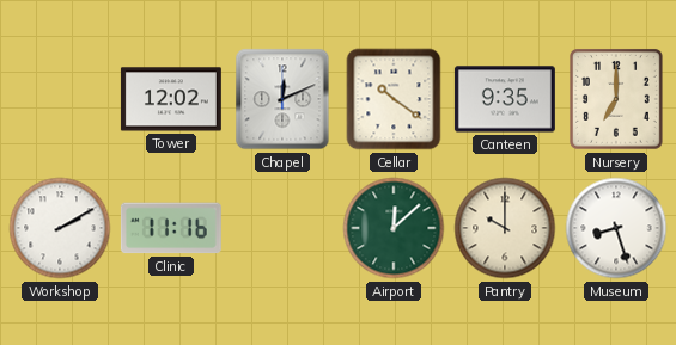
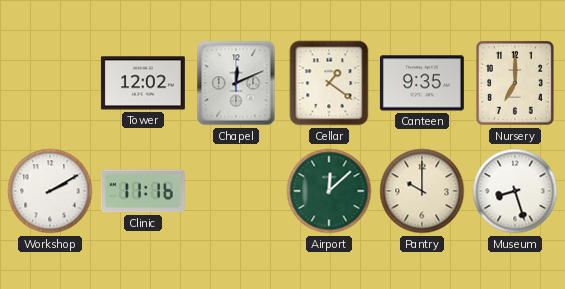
Cellar: 10:21 -> 1:21 (329, 83)
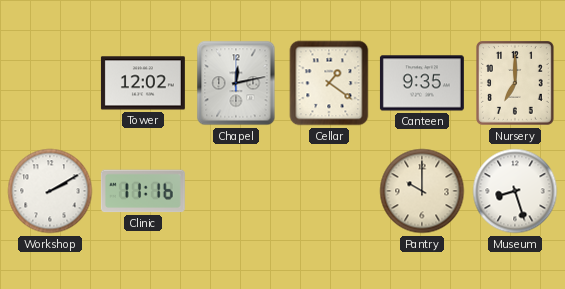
Chapel: 12:11 -> 12:13 (236, 83)
Airport: 12:08 -> none (329, 191)
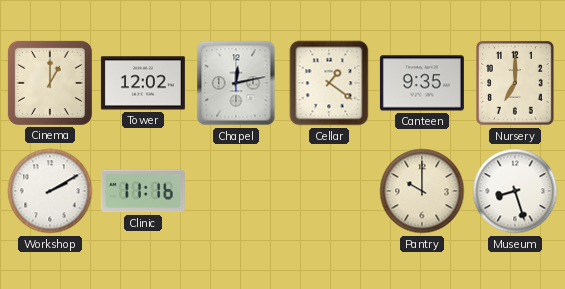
Cinema: none -> 1:00 (50, 83)
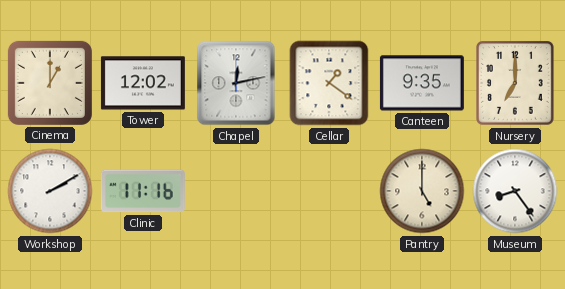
Pantry: 10:00 -> 5:00 (422, 191)
Museum: 8:27 -> 8:24 (515, 191)
